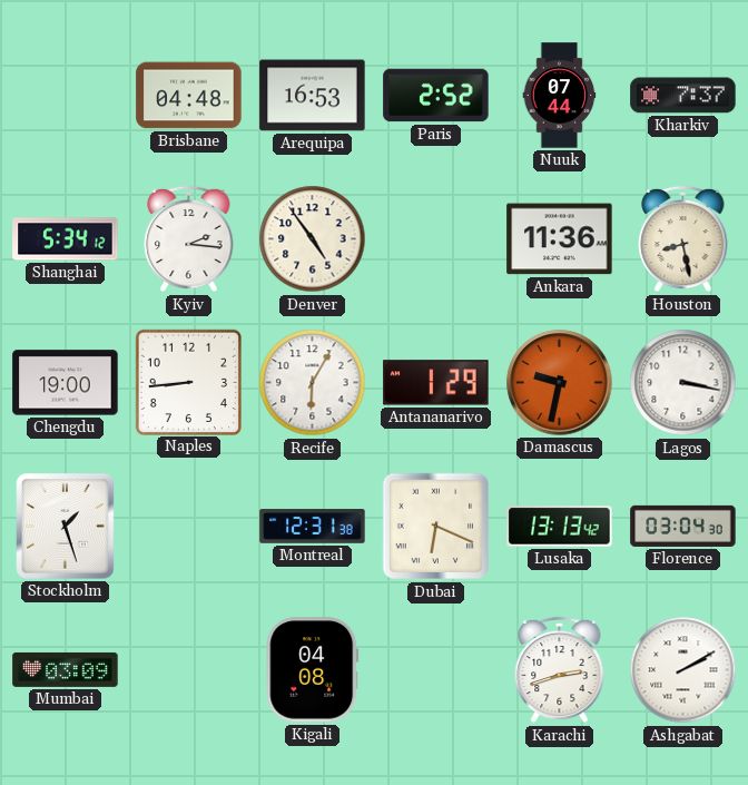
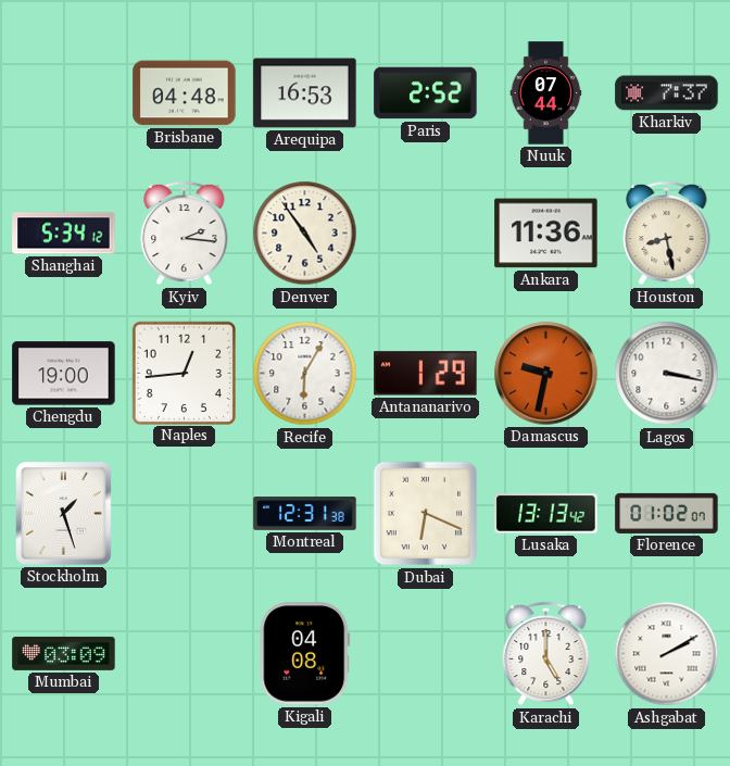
Naples: 8:44 -> 12:44 (184, 373)
Florence: 03:04 -> 01:02 (667, 513)
Karachi: 2:42 -> 5:00 (546, 654)
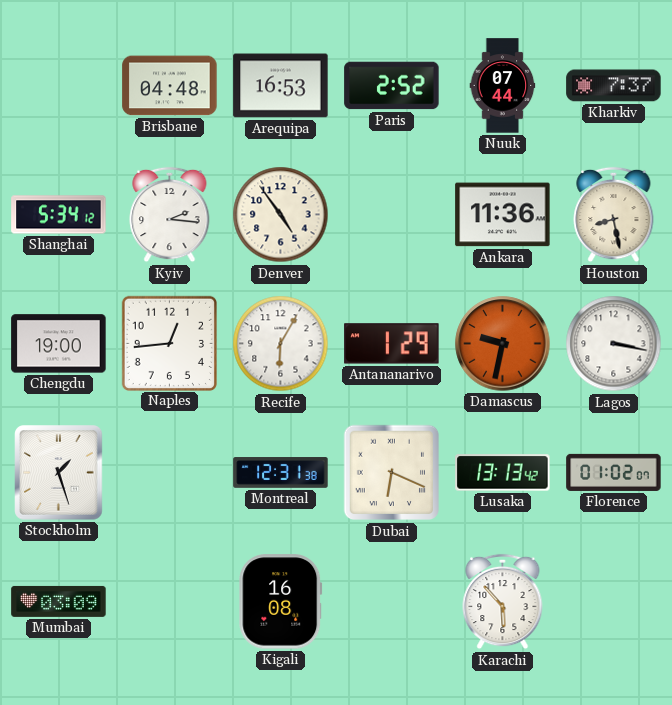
Kigali: 04:08 -> 16:08 (281, 602)
Karachi: 5:00 -> 5:53 (503, 602)
Ashgabat: 2:10 -> none (667, 654)
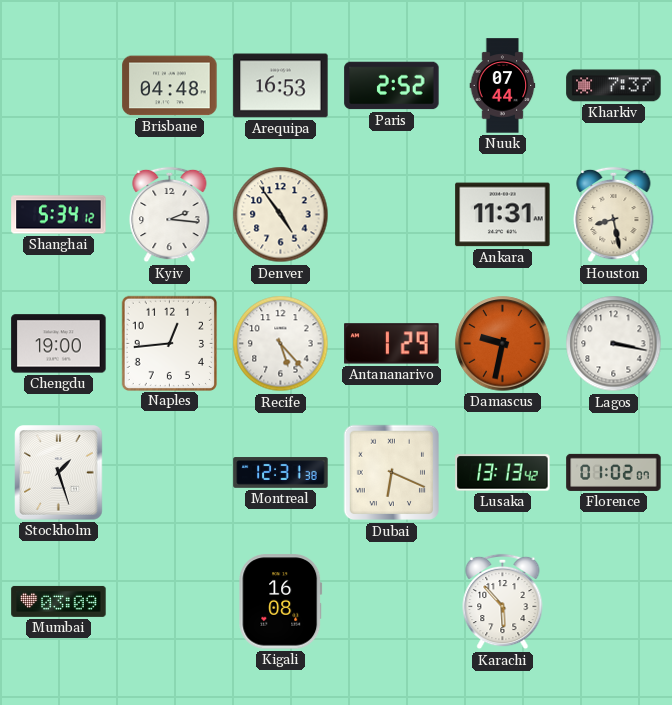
Ankara: 11:36 -> 11:31 (503, 215)
Recife: 6:05 -> 5:23 (281, 344)
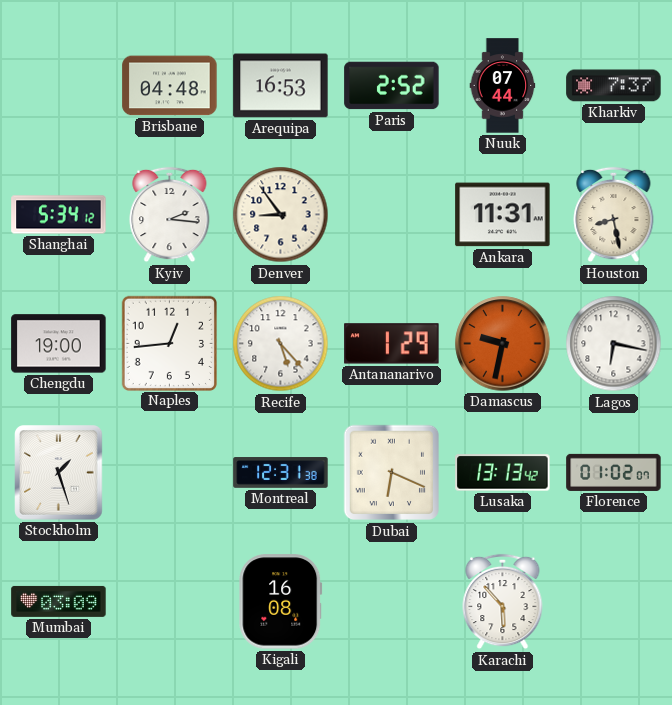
Denver: 4:54 -> 8:54 (281, 215)
Lagos: 3:17 -> 6:17 (614, 344)
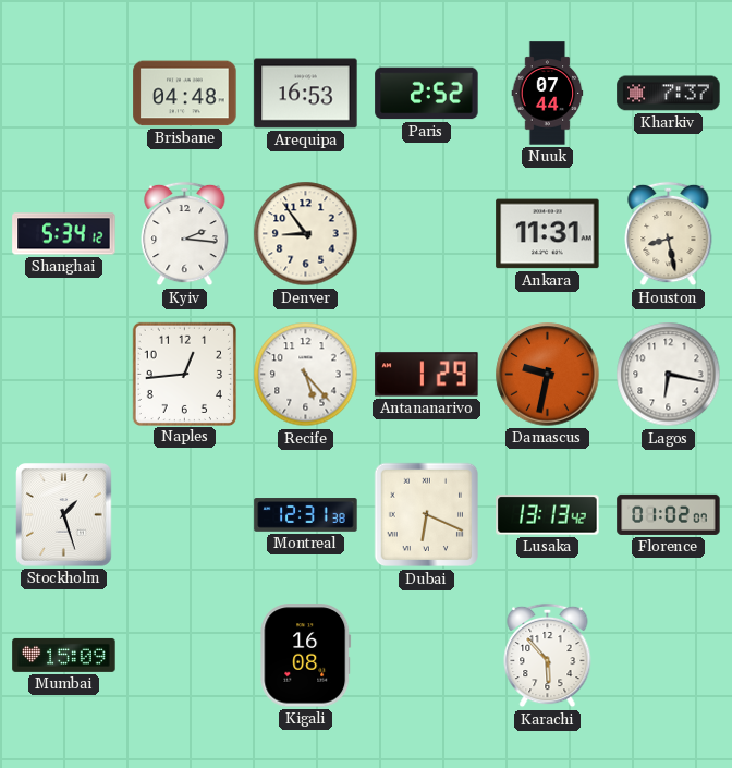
Chengdu: 19:00 -> none (59, 344)
Mumbai: 03:09 -> 15:09 (64, 655)
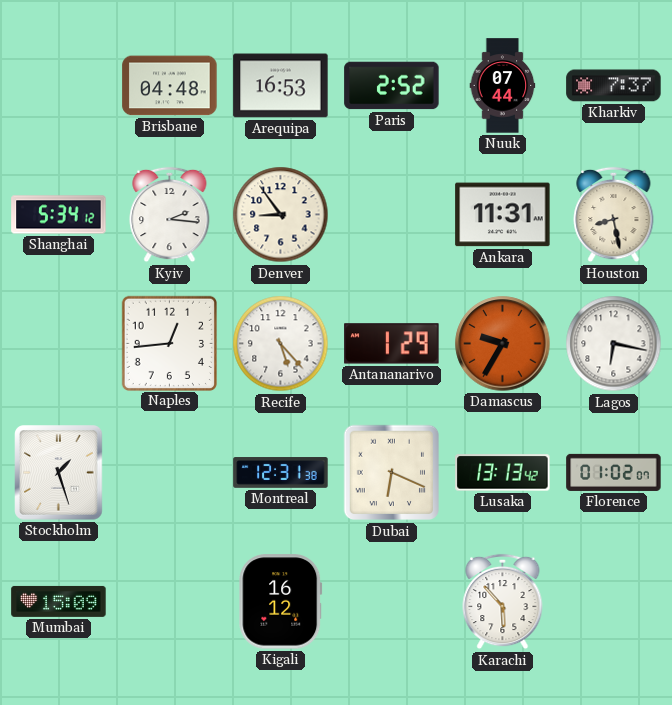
Damascus: 9:32 -> 9:35 (503, 344)
Kigali: 16:08 -> 16:12 (281, 602)
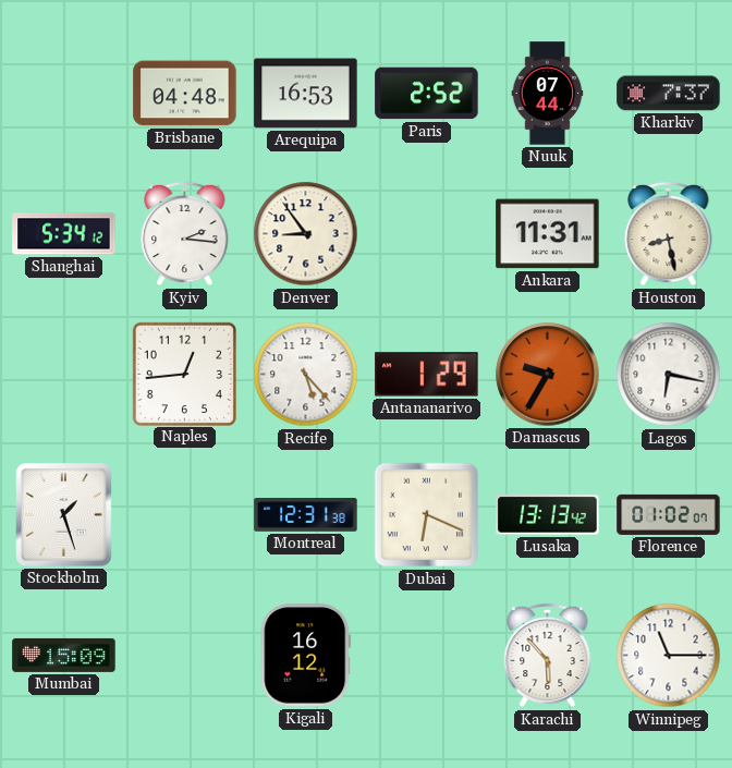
Winnipeg: none -> 11:15 (669, 656)
